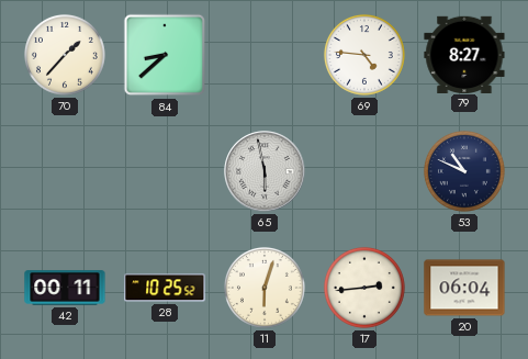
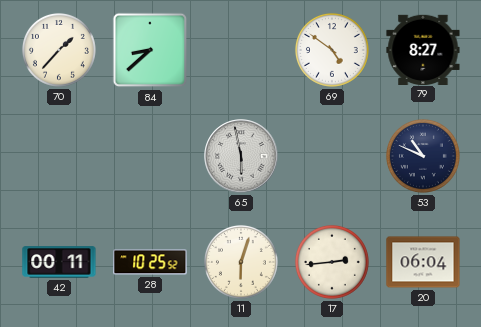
69: 4:46 -> 4:51 (332, 50)
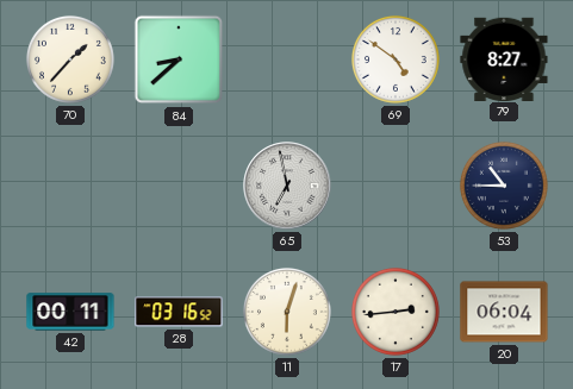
65: 5:58 -> 6:58 (287, 186)
53: 10:49 -> 10:45 (504, 186)
28: 10:25 -> 03:16 (179, 312)
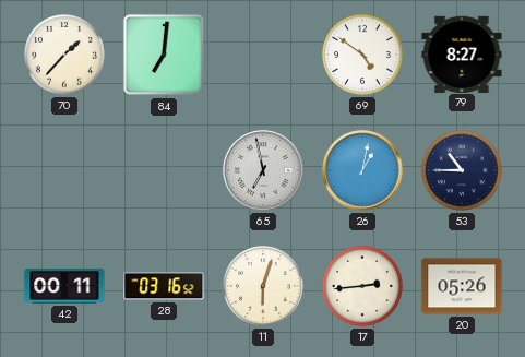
84: 8:38 -> 7:01 (164, 55)
26: none -> 1:02 (362, 170)
20: 06:04 -> 05:26 (462, 286)
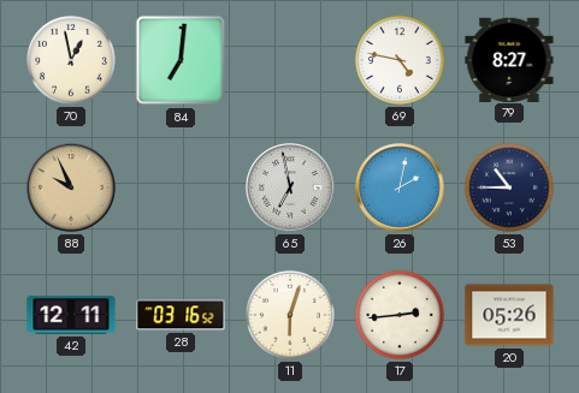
70: 1:37 -> 12:58 (71, 60)
69: 4:51 -> 4:47 (400, 60)
88: none -> 9:56 (71, 187)
26: 1:02 -> 2:02 (400, 187)
42: 00:11 -> 12:11 (71, 315)
